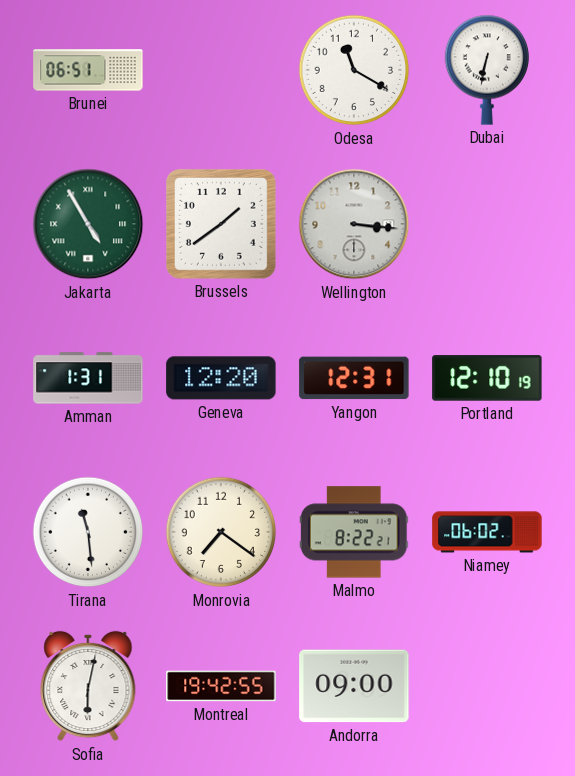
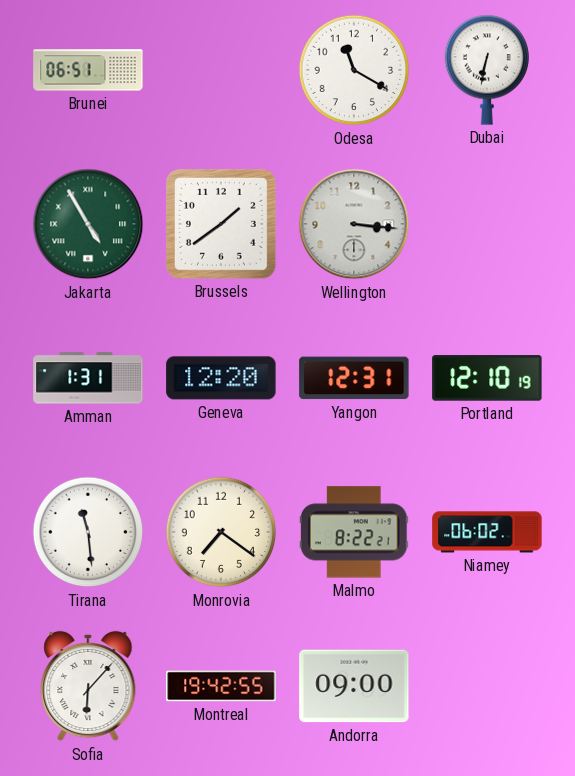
Sofia: 6:02 -> 6:07 (88, 686)
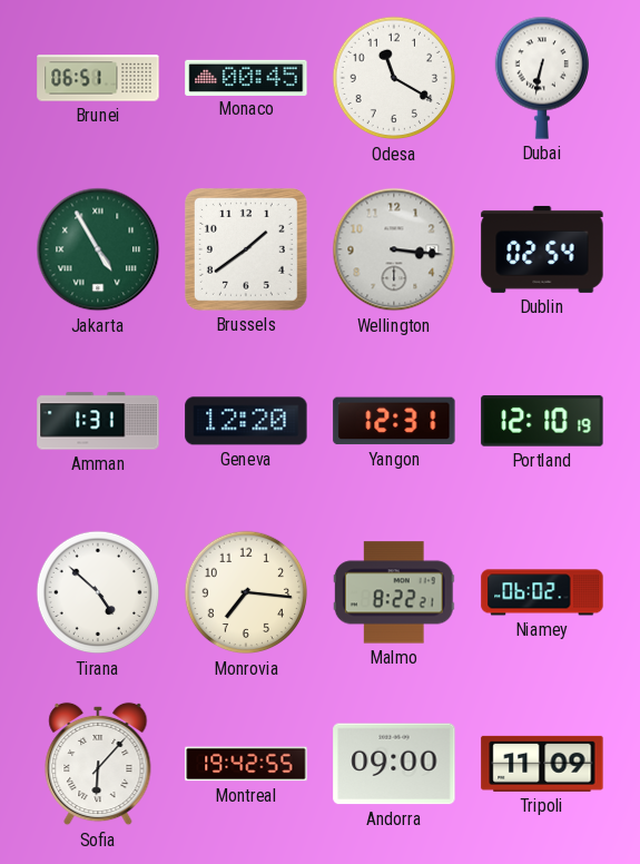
Monaco: none -> 00:45 (246, 77)
Dublin: none -> 02:54 (542, 249)
Tirana: 11:29 -> 4:52 (98, 592)
Monrovia: 7:21 -> 7:16 (246, 592)
Tripoli: none -> 11:09 (542, 764)
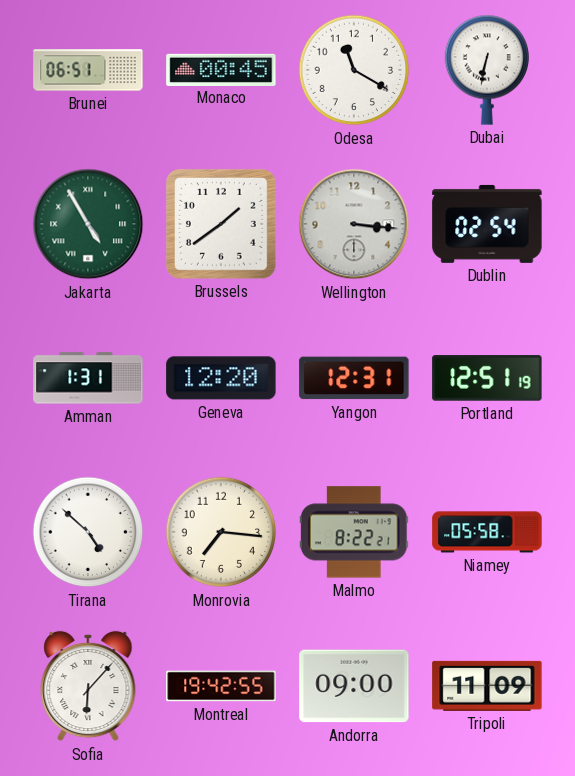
Portland: 12:10 -> 12:51 (487, 378)
Niamey: 06:02 -> 05:58 (487, 532)
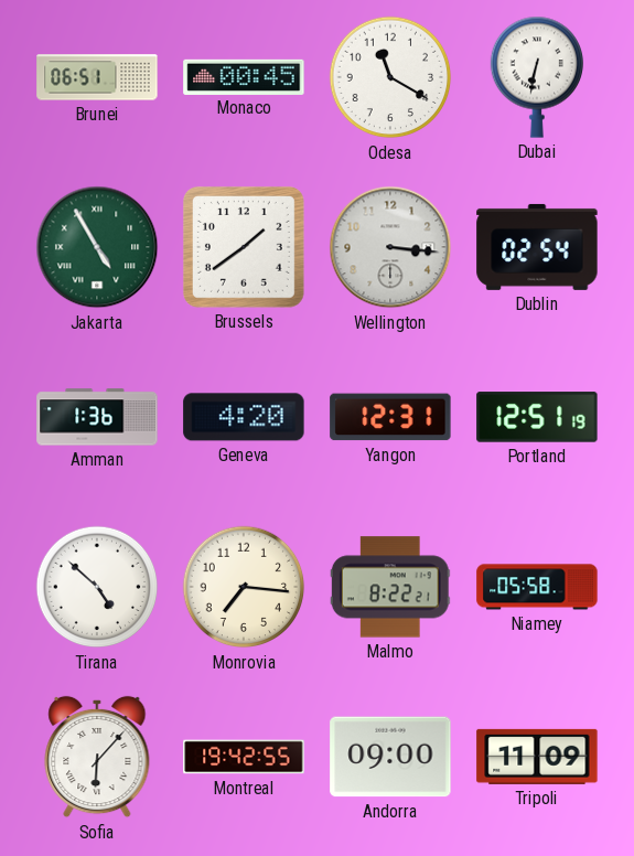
Amman: 1:31 -> 1:36 (97, 417)
Geneva: 12:20 -> 4:20 (244, 417)
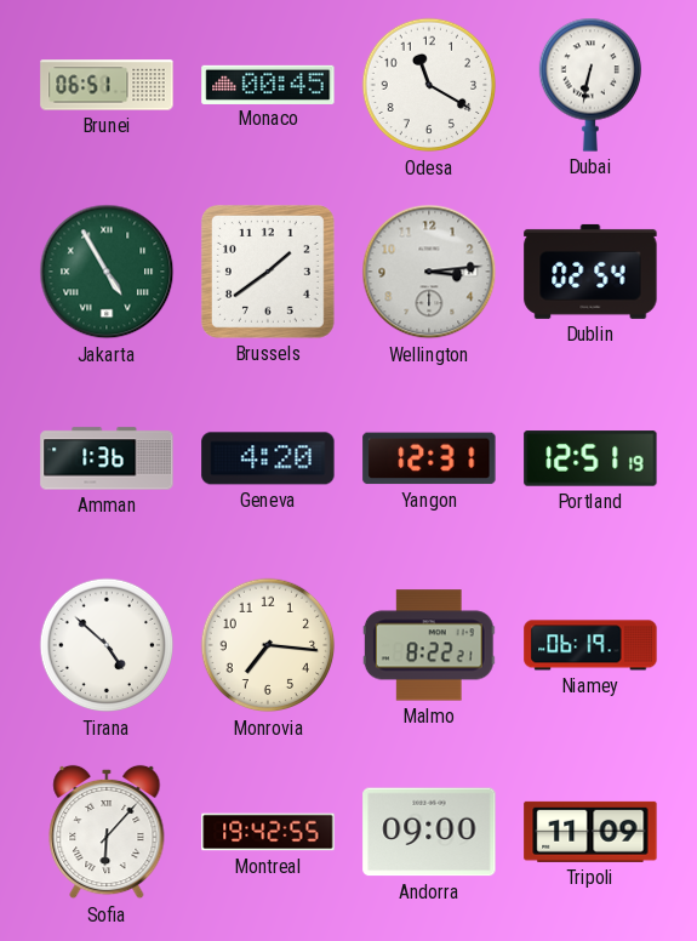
Wellington: 3:16 -> 3:14 (429, 272)
Niamey: 05:58 -> 06:19 (590, 645)
